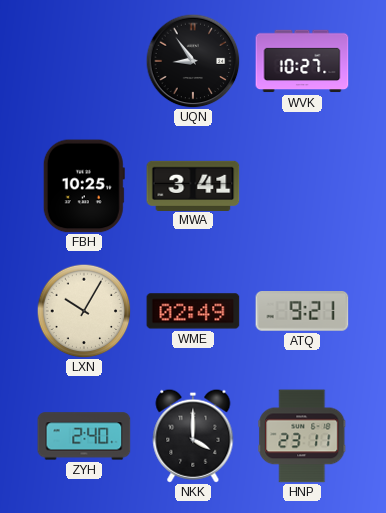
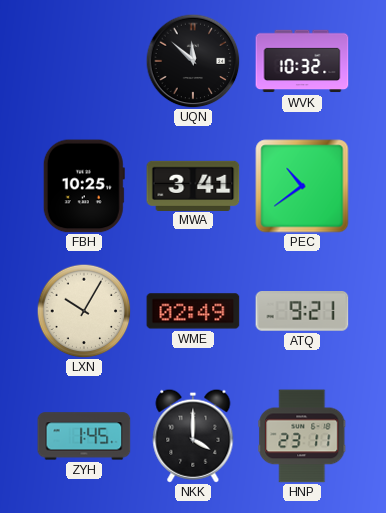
UQN: 8:54 -> 11:52 (193, 61)
WVK: 10:27 -> 10:32 (302, 61)
PEC: none -> 10:39 (302, 186)
ZYH: 2:40 -> 1:45 (84, 436)
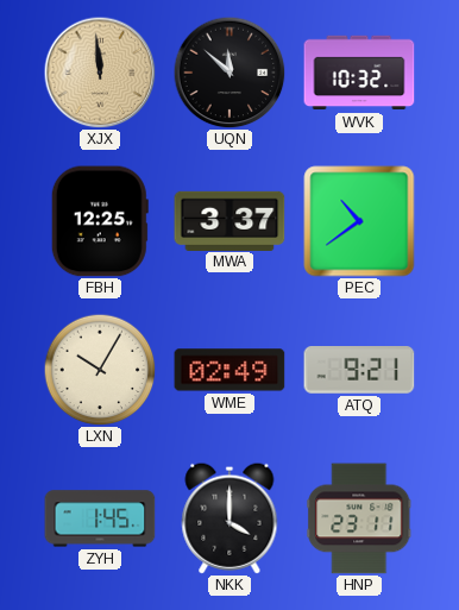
XJX: none -> 11:59 (100, 73)
FBH: 10:25 -> 12:25 (100, 221)
MWA: 3:41 -> 3:37 (229, 220)
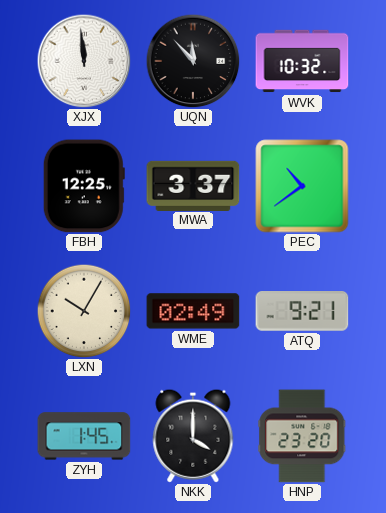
XJX dial: champagne -> white (84, 61)
UQN: 11:52 -> 11:53 (193, 61)
HNP: 23:11 -> 23:20 (302, 436)
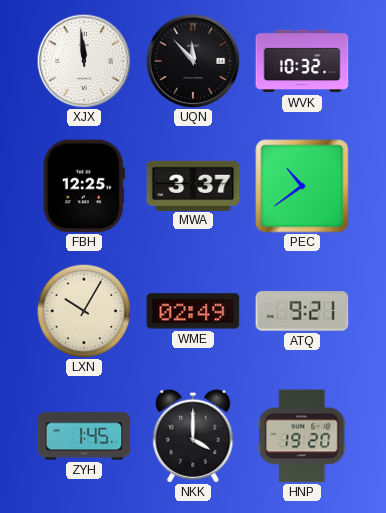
HNP: 23:20 -> 19:20 (302, 436)
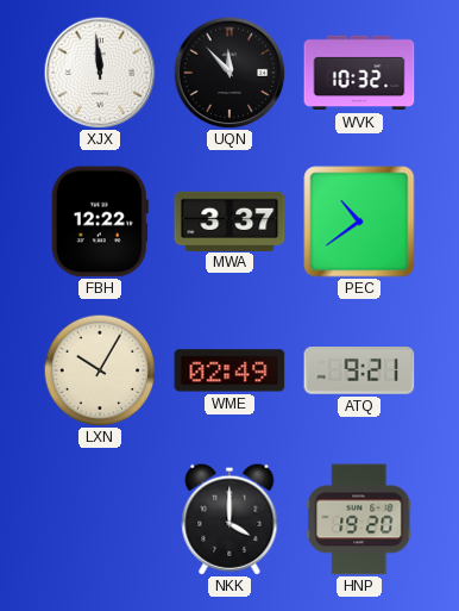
FBH: 12:25 -> 12:22 (100, 222)
ZYH: 1:45 -> none (84, 436)
